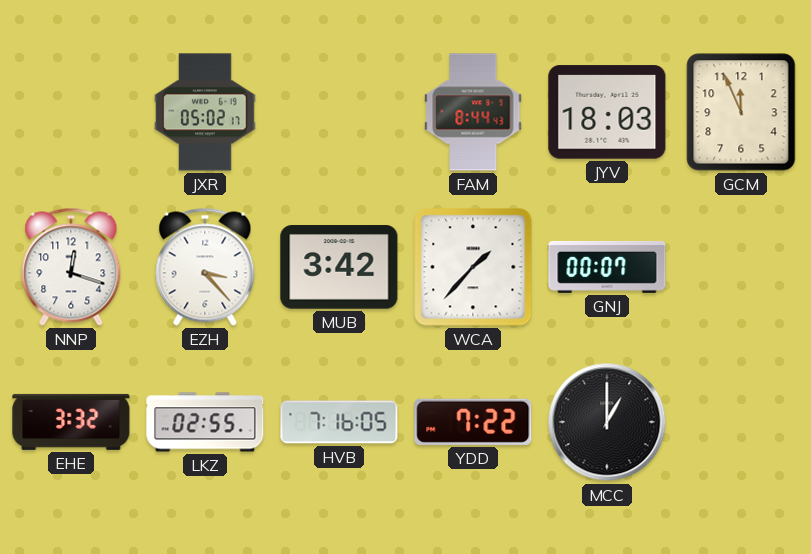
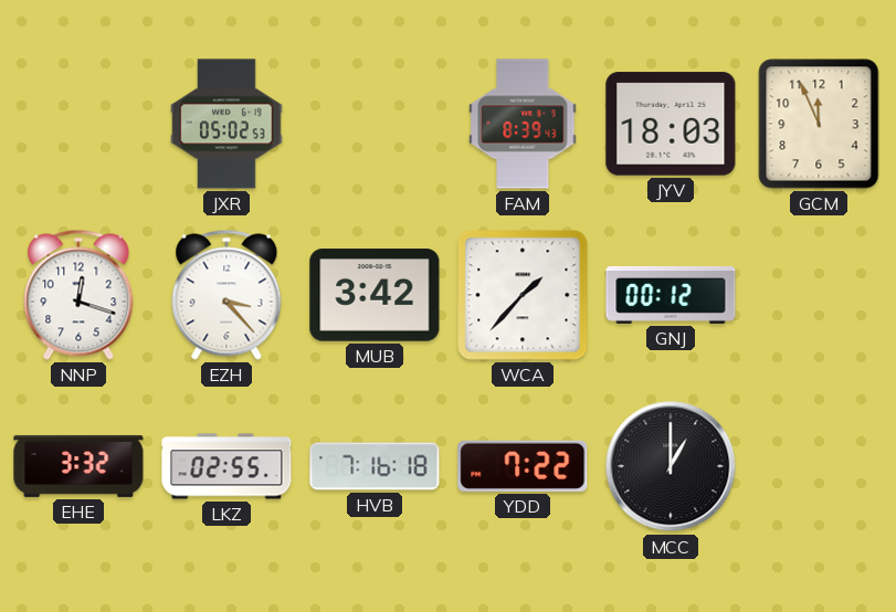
JXR: 05:02:17 -> 05:02:53 (226, 124)
FAM: 8:44 -> 8:39 (523, 124)
GNJ: 00:07 -> 00:12 (671, 295)
HVB: 7:16:05 -> 7:16:18 (375, 466)
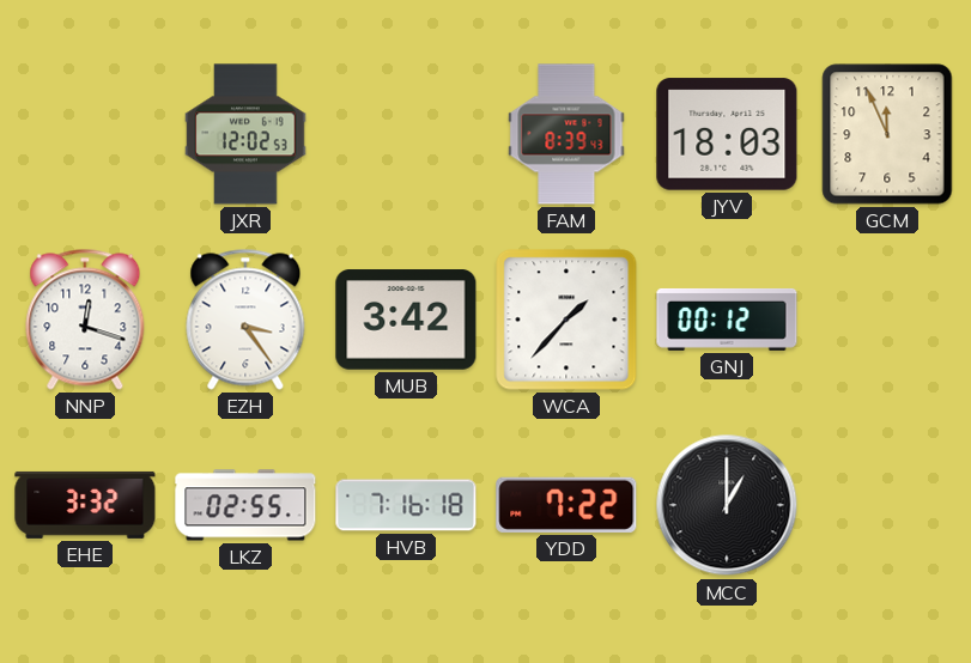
JXR: 05:02 -> 12:02 (245, 134)
EZH: 3:23 -> 3:24 (245, 320)
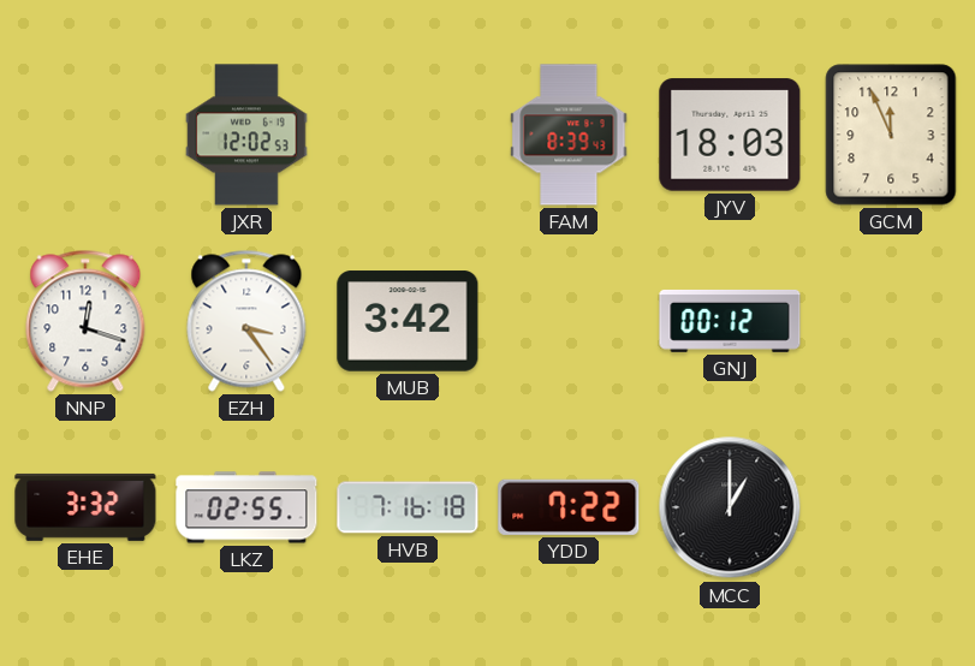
WCA: 1:37 -> none (566, 320)
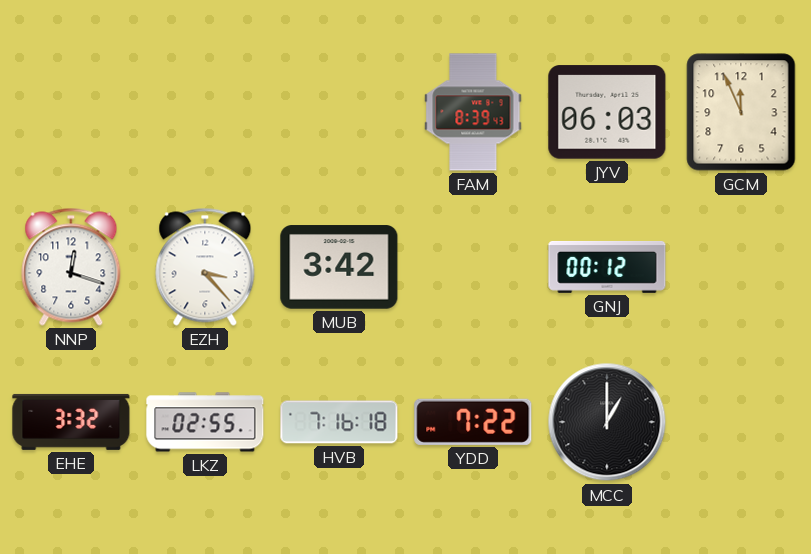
JXR: 12:02 -> none (246, 135)
JYV: 18:03 -> 06:03 (607, 112)
EZH: 3:24 -> 3:23 (205, 267)
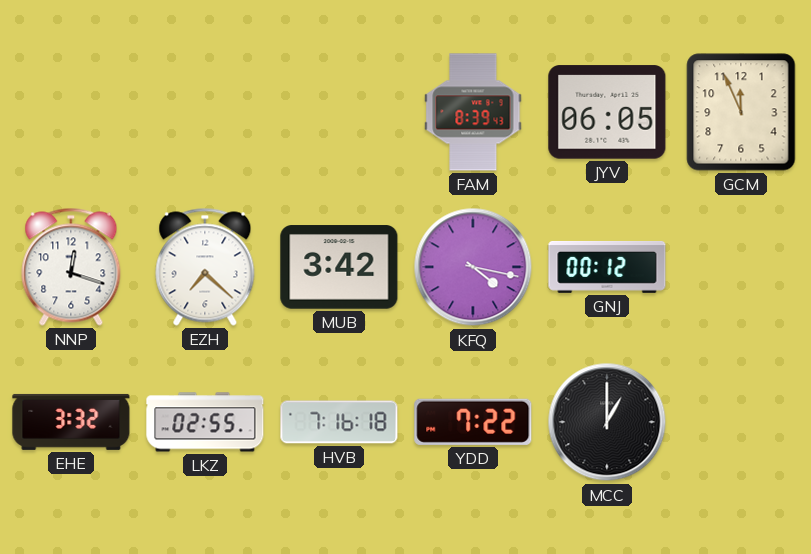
JYV: 06:03 -> 06:05 (607, 112)
EZH: 3:23 -> 7:22 (205, 267)
KFQ: none -> 4:17 (473, 267)
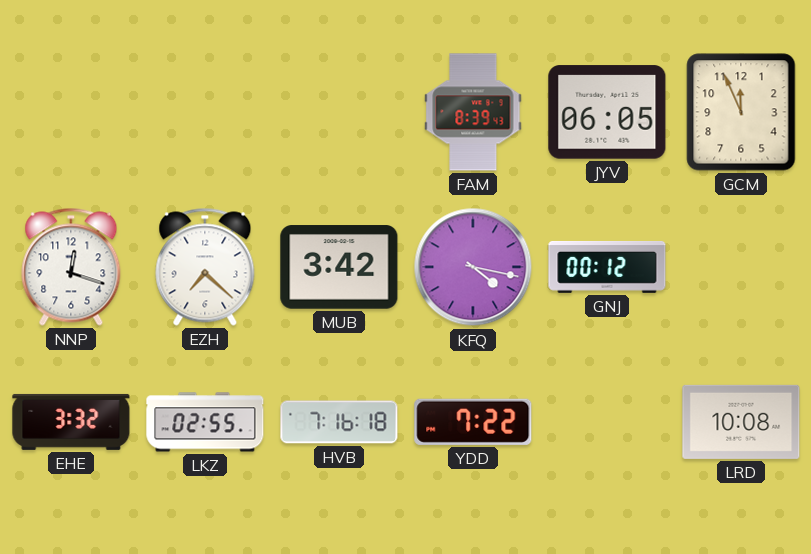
MCC: 1:00 -> none (607, 422)
LRD: none -> 10:08 (741, 422)
